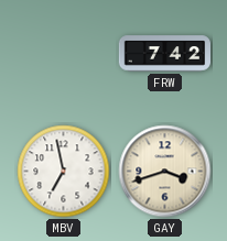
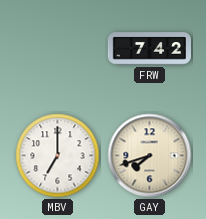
MBV: 6:58 -> 7:00 (58, 156)
GAY: 3:42 -> 7:42 (150, 156)
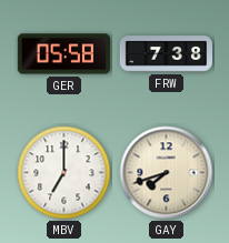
GER: none -> 05:58 (63, 54)
FRW: 7:42 -> 7:38 (166, 54)
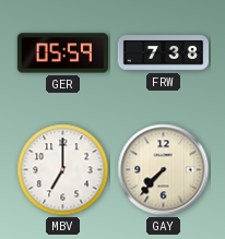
GER: 05:58 -> 05:59 (62, 53)
GAY: 7:42 -> 7:37 (164, 170)
